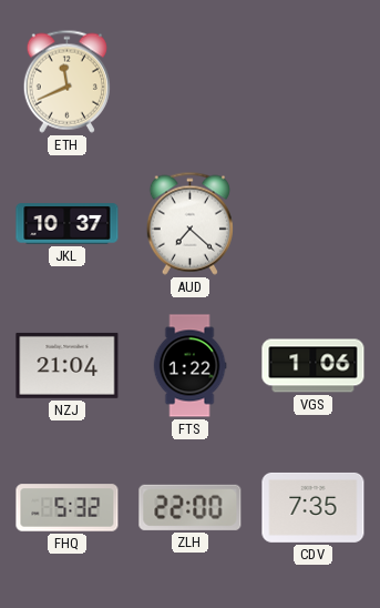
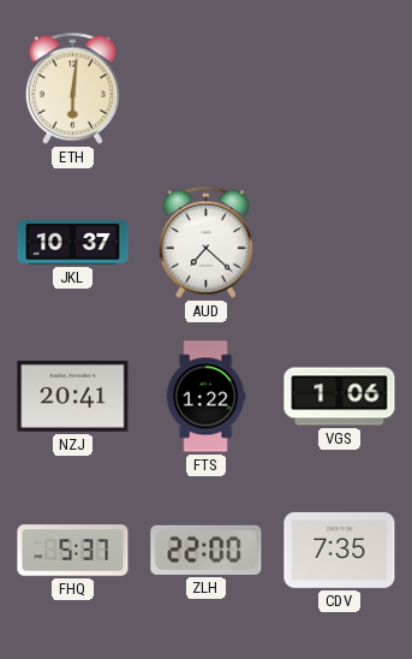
ETH: 11:41 -> 6:01 (72, 88)
NZJ: 21:04 -> 20:41 (73, 396)
FHQ: 5:32 -> 5:37 (73, 551)
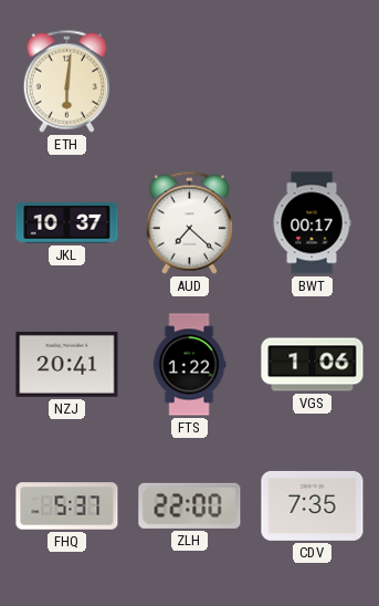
BWT: none -> 00:17 (312, 223)
